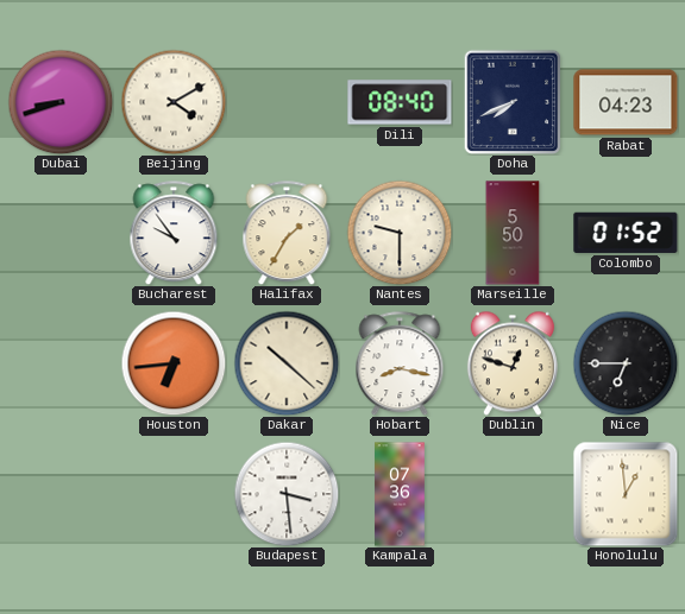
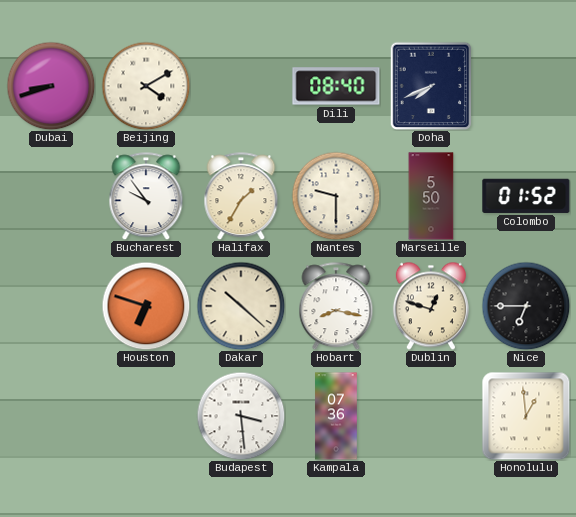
Rabat: 04:23 -> none (626, 102)
Houston: 6:44 -> 6:48 (146, 306)
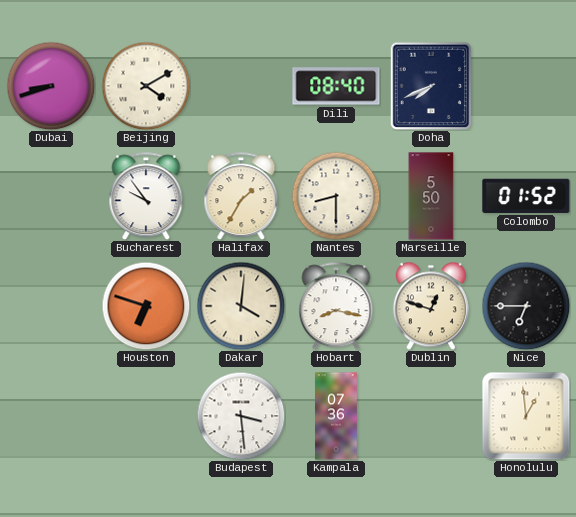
Nantes: 9:30 -> 8:30 (336, 196)
Dakar: 10:22 -> 4:01 (241, 306)
